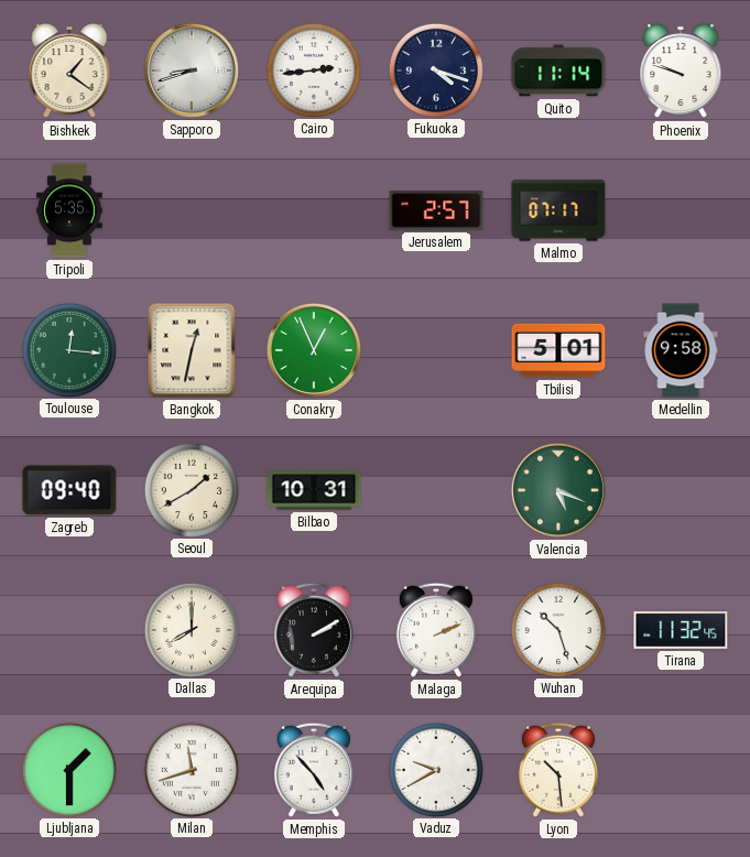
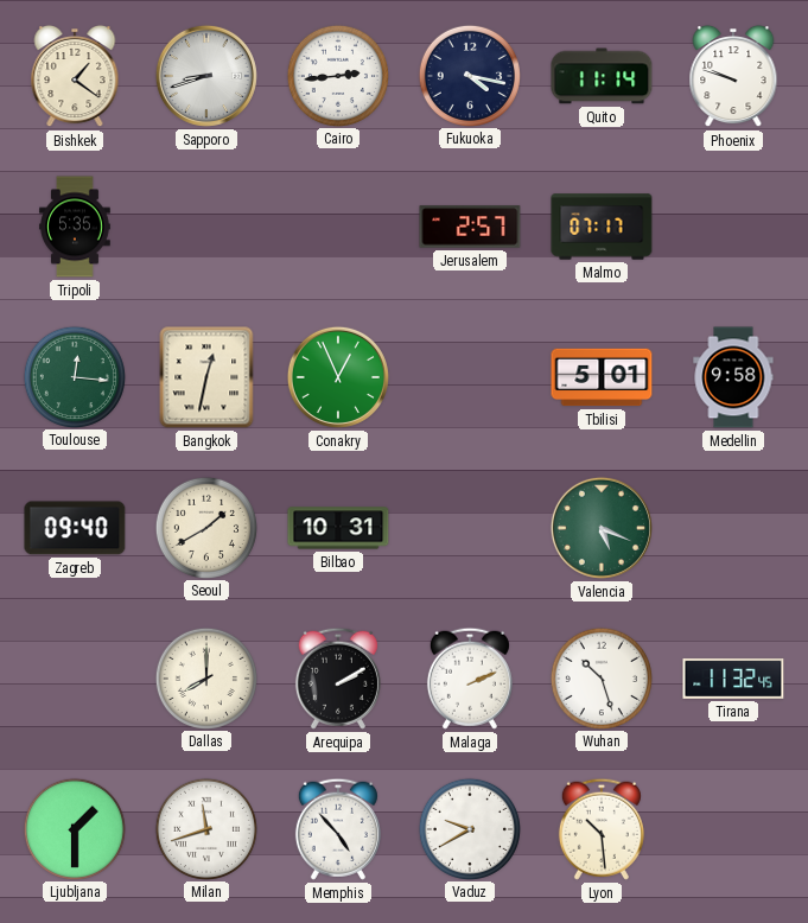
Fukuoka: 4:18 -> 4:17 (469, 75)
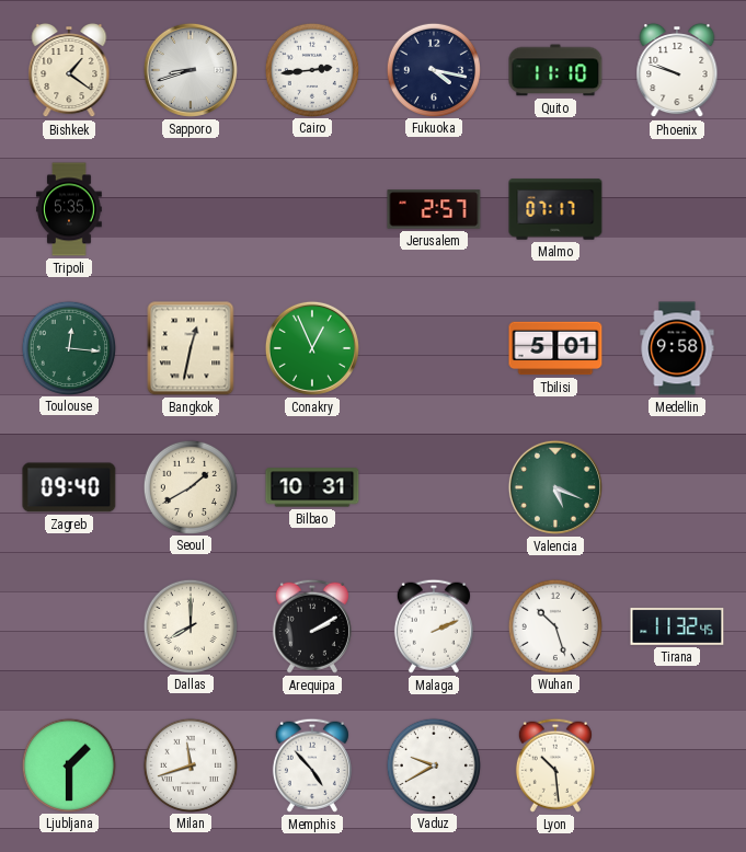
Quito: 11:14 -> 11:10 (555, 70)
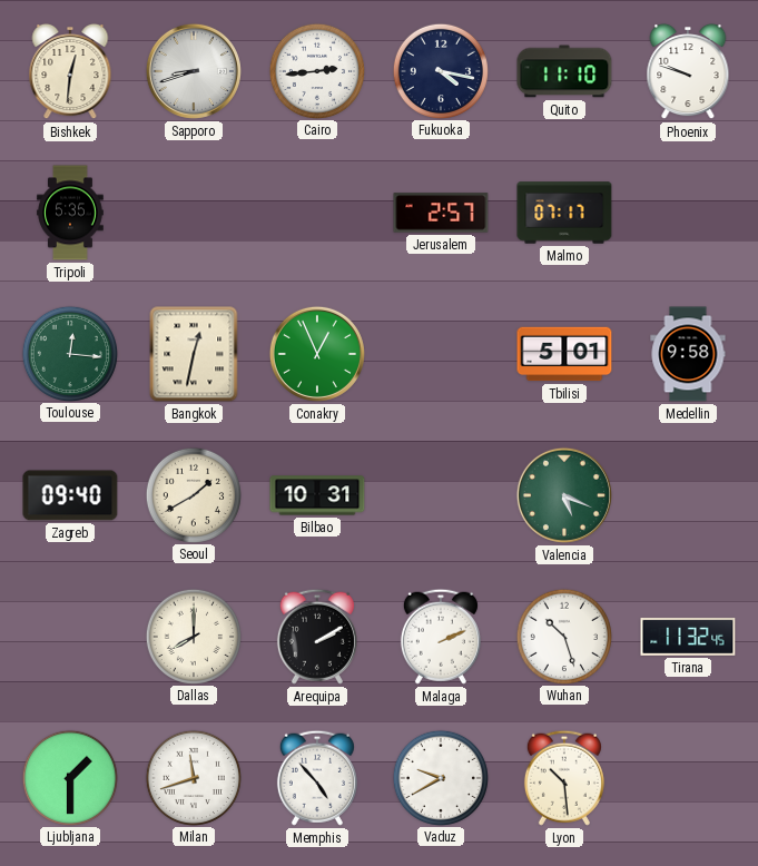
Bishkek: 1:21 -> 12:31 (70, 71)
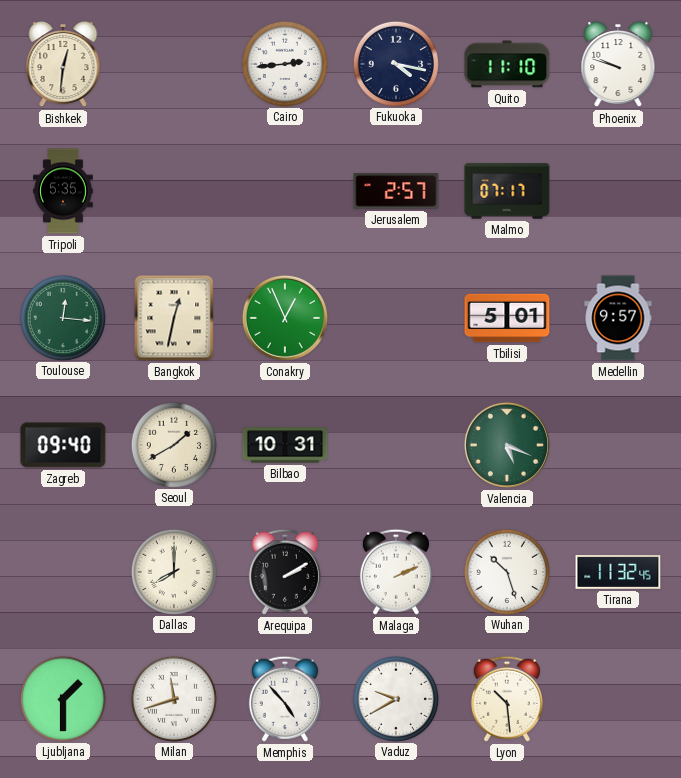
Sapporo: 8:42 -> none (194, 71)
Medellin: 9:58 -> 9:57 (618, 318)
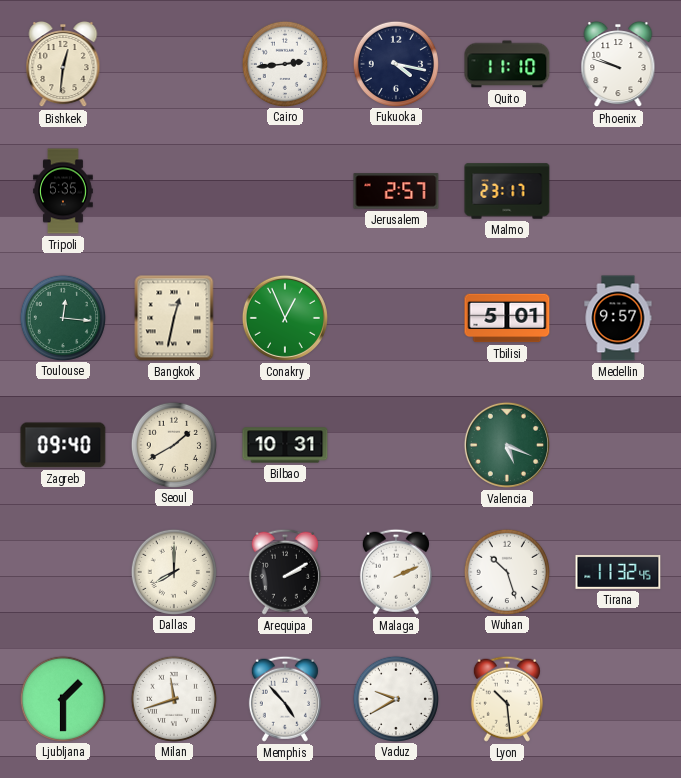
Malmo: 07:17 -> 23:17 (507, 191)
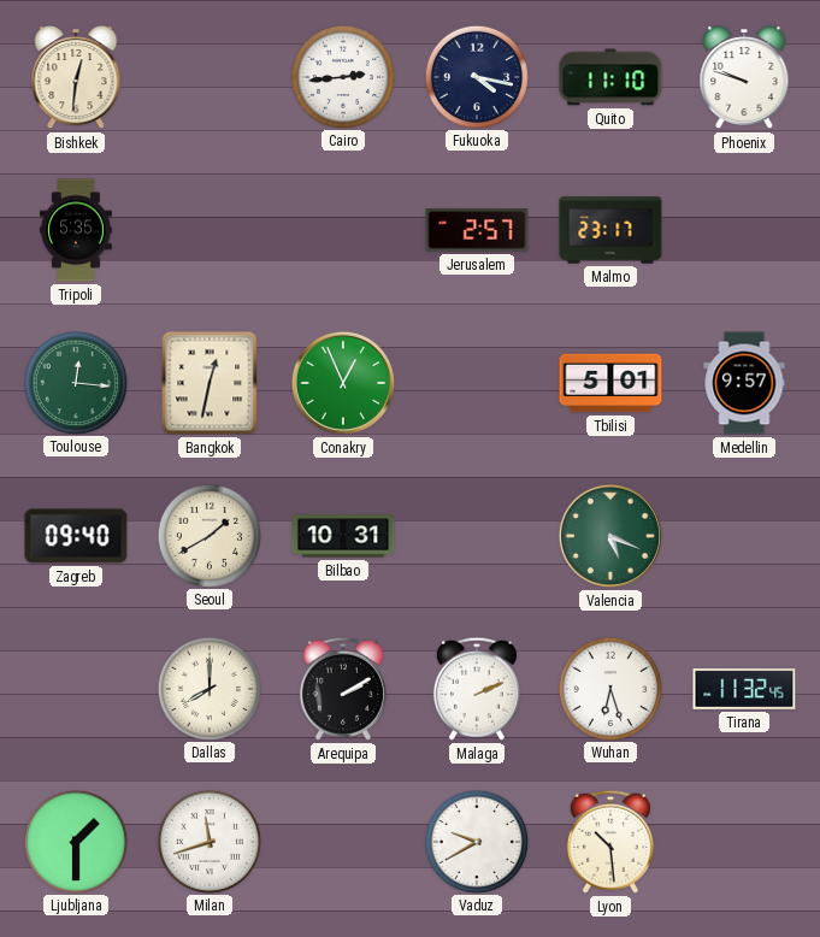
Wuhan: 10:27 -> 6:27 (609, 688)
Memphis: 4:53 -> none (285, 699)
